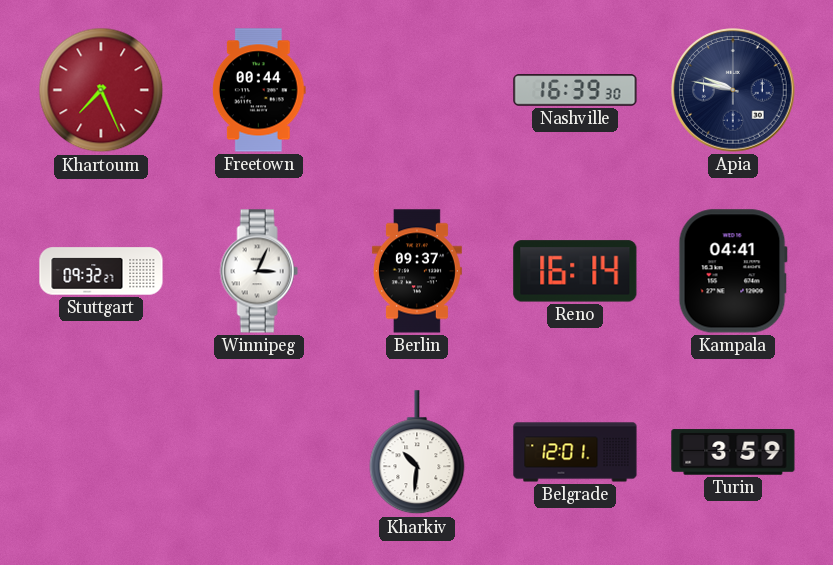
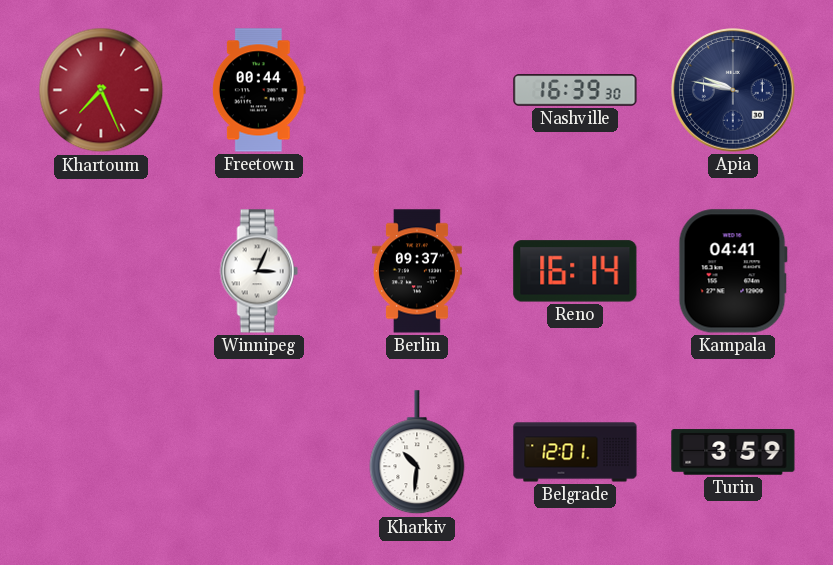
Stuttgart: 09:32 -> none (101, 271)
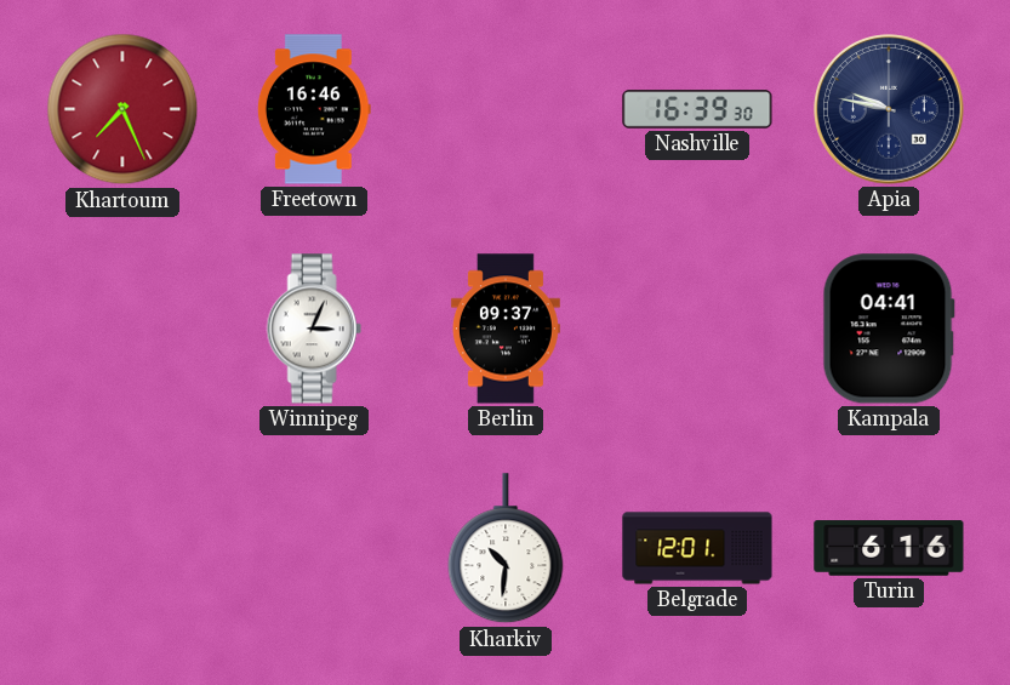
Freetown: 00:44 -> 16:46 (314, 109)
Reno: 16:14 -> none (575, 271)
Turin: 3:59 -> 6:16 (889, 548)
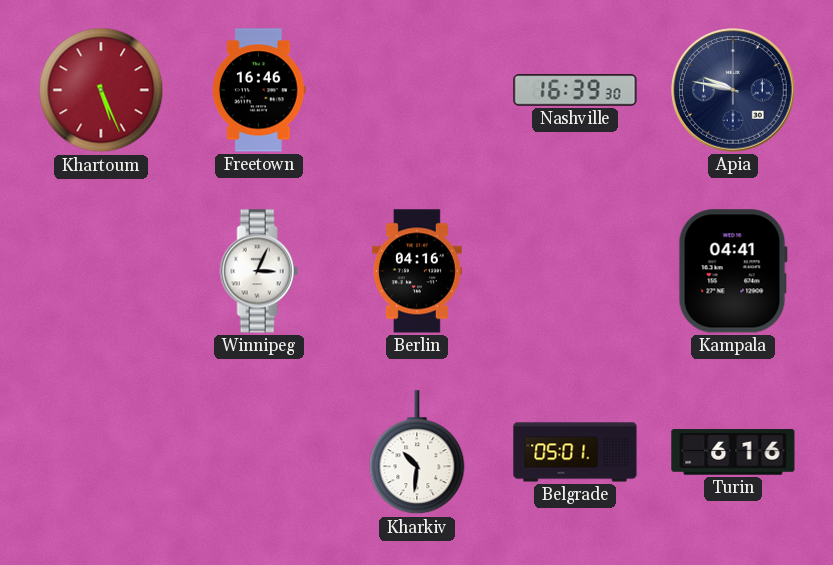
Khartoum: 7:26 -> 5:26 (101, 90)
Berlin: 09:37 -> 04:16 (417, 271)
Belgrade: 12:01 -> 05:01 (575, 452)
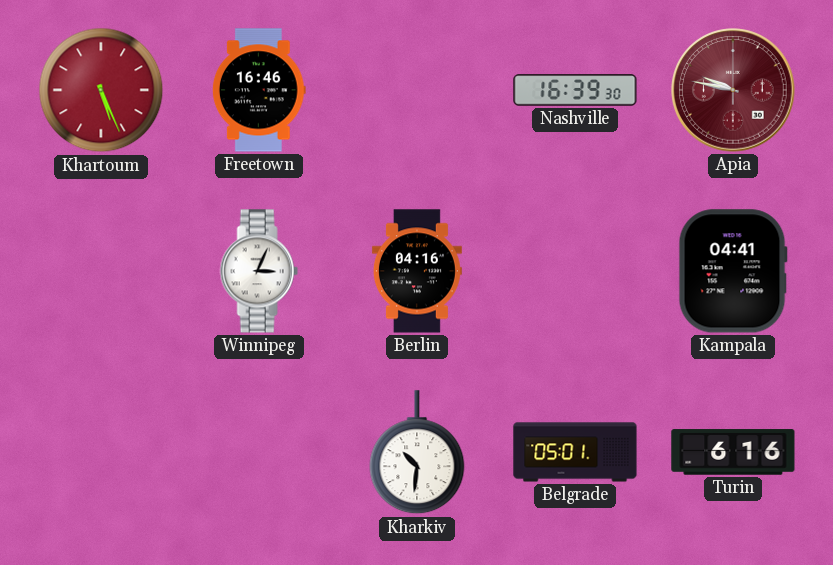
Apia dial: navy -> burgundy (733, 90)
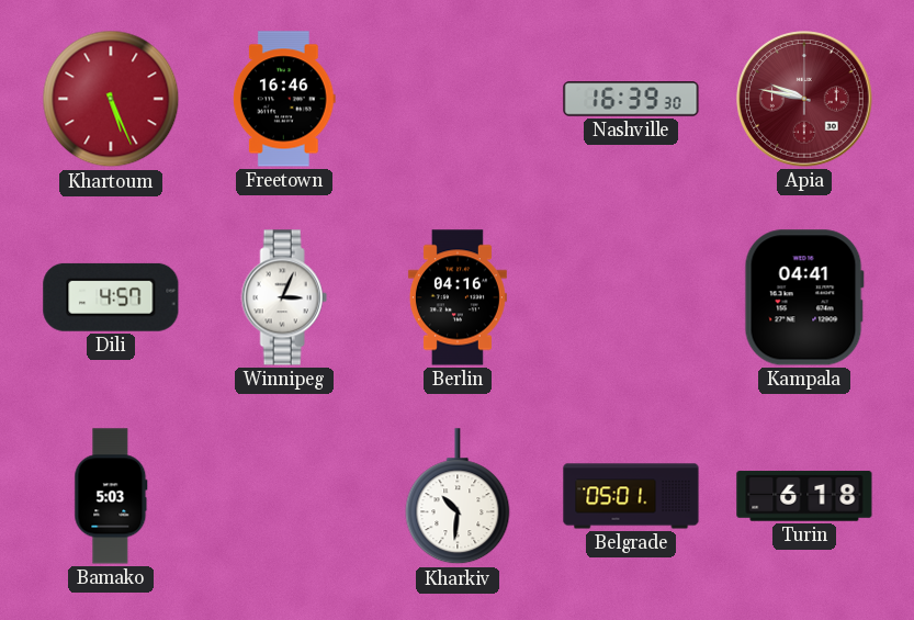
Dili: none -> 4:57 (111, 297)
Bamako: none -> 5:03 (111, 496)
Turin: 6:16 -> 6:18 (804, 496)
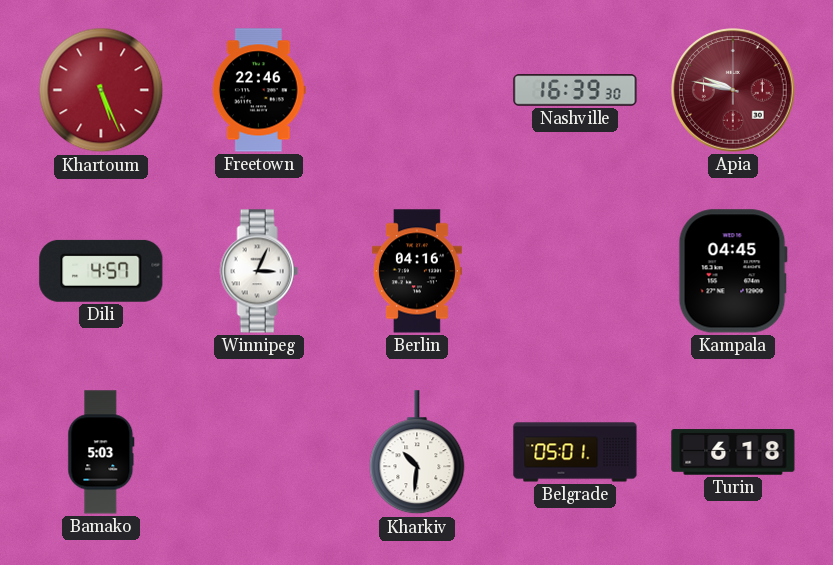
Freetown: 16:46 -> 22:46 (259, 90)
Kampala: 04:41 -> 04:45 (733, 271)
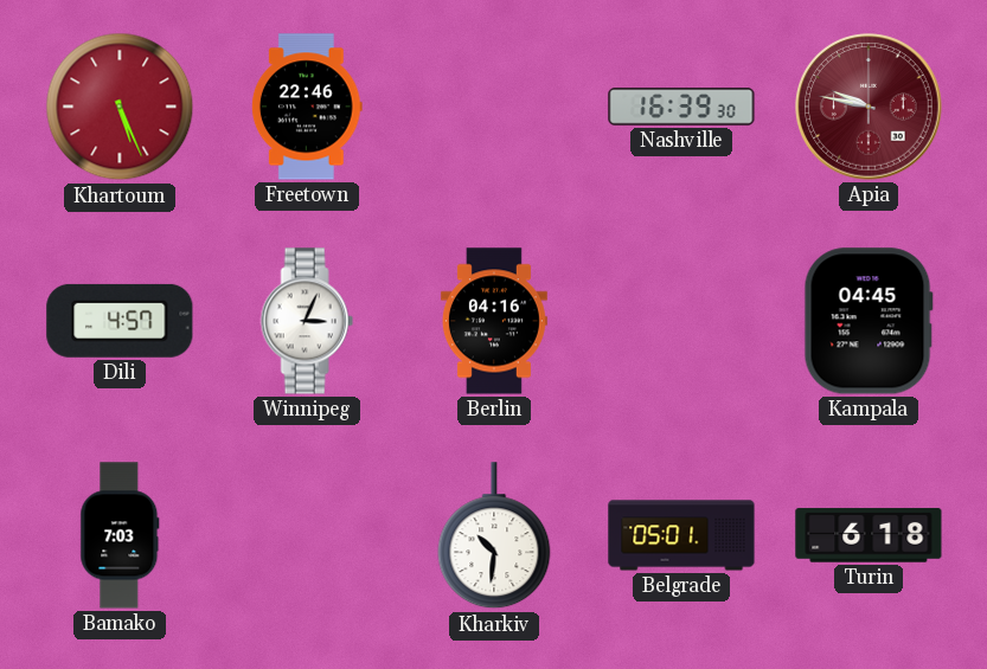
Bamako: 5:03 -> 7:03 (120, 535)
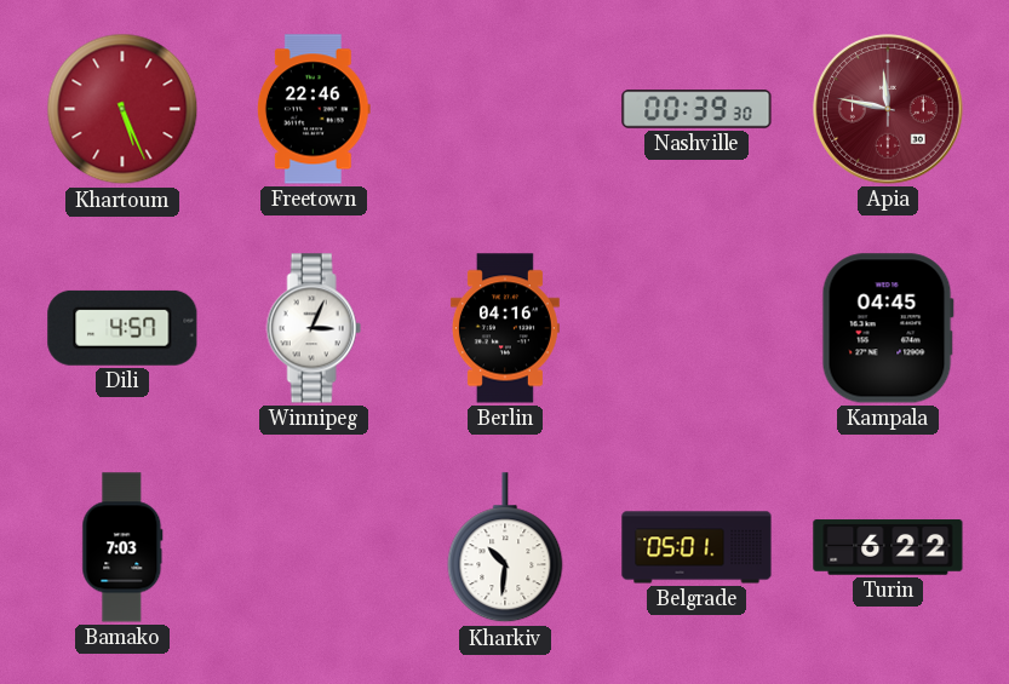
Nashville: 16:39 -> 00:39 (696, 109)
Apia: 9:47 -> 11:47 (888, 109)
Turin: 6:18 -> 6:22 (888, 547)
